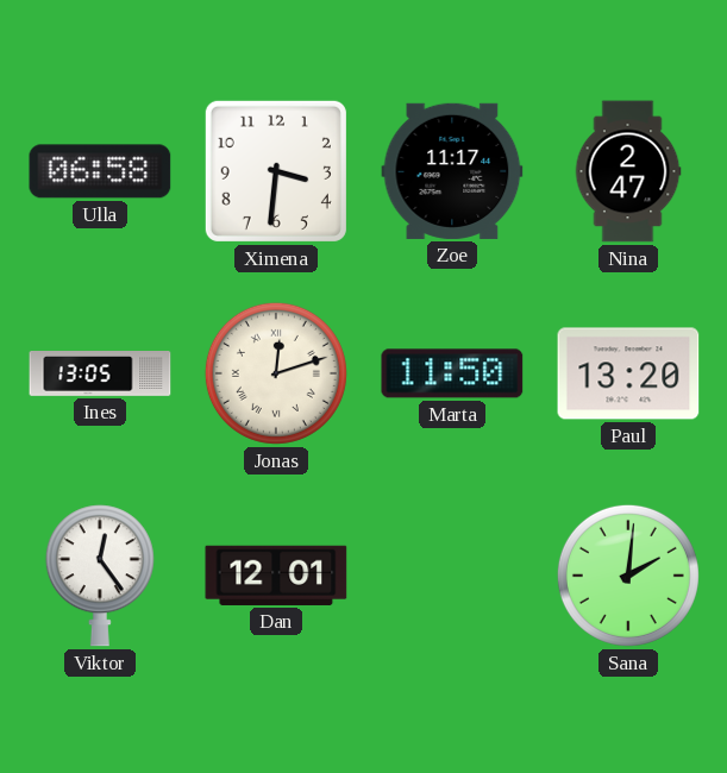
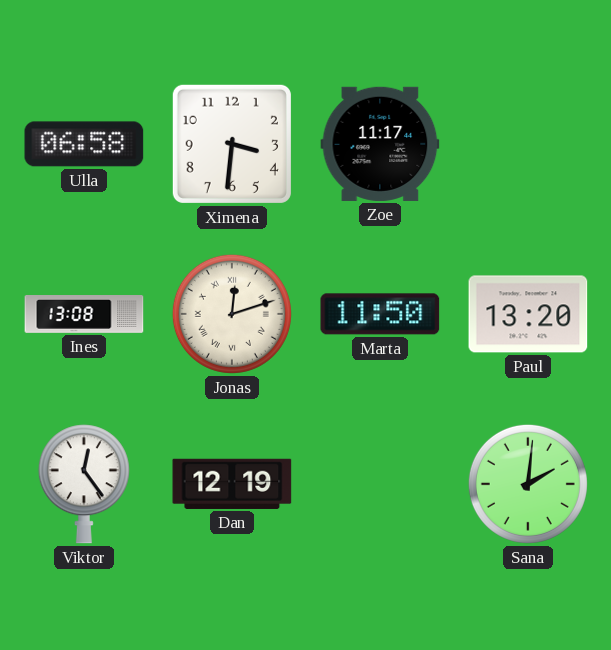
Nina: 2:47 -> none (628, 171)
Ines: 13:05 -> 13:08 (84, 315)
Dan: 12:01 -> 12:19 (232, 484)
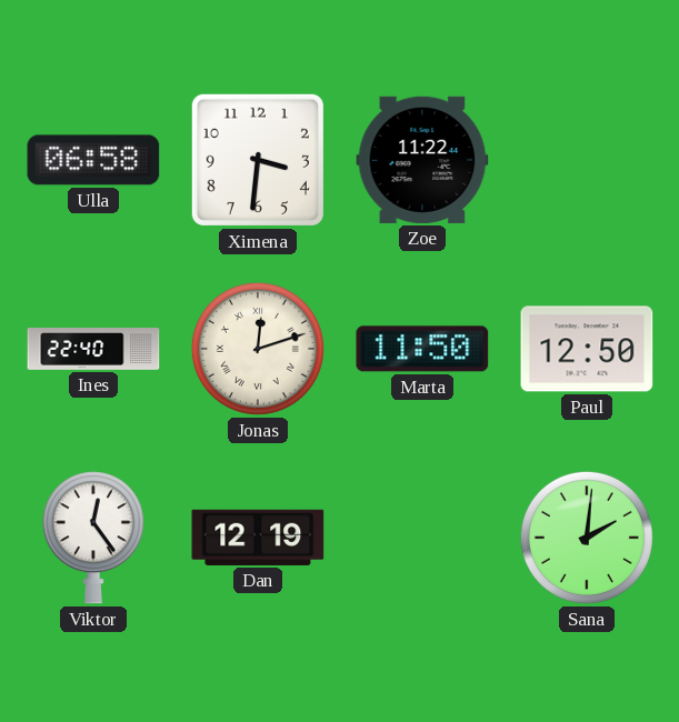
Zoe: 11:17 -> 11:22 (422, 160)
Ines: 13:08 -> 22:40 (93, 350)
Paul: 13:20 -> 12:50 (587, 349)
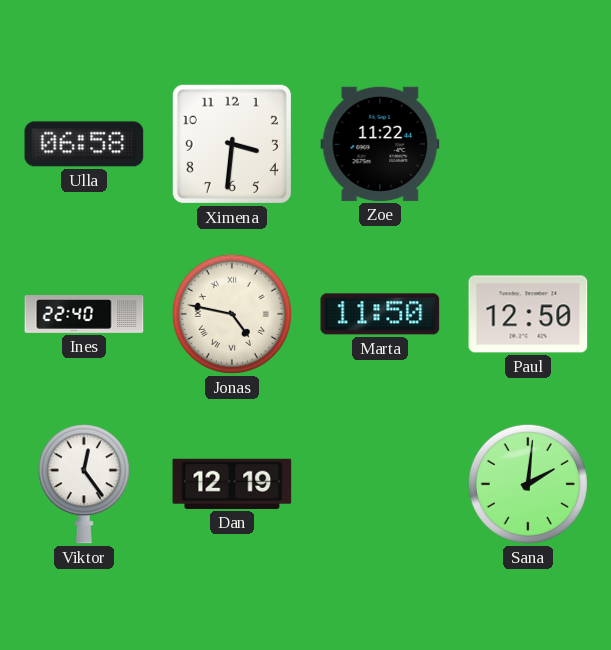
Jonas: 12:12 -> 4:47 (232, 314)
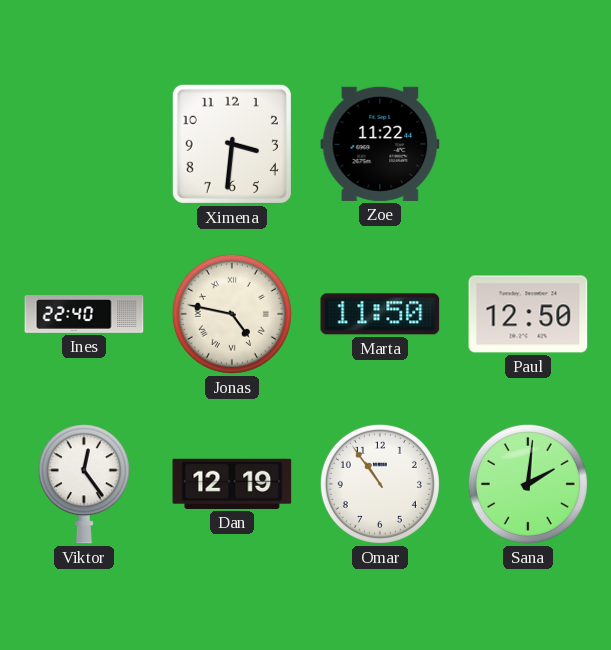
Ulla: 06:58 -> none (84, 144)
Omar: none -> 10:54 (380, 484)
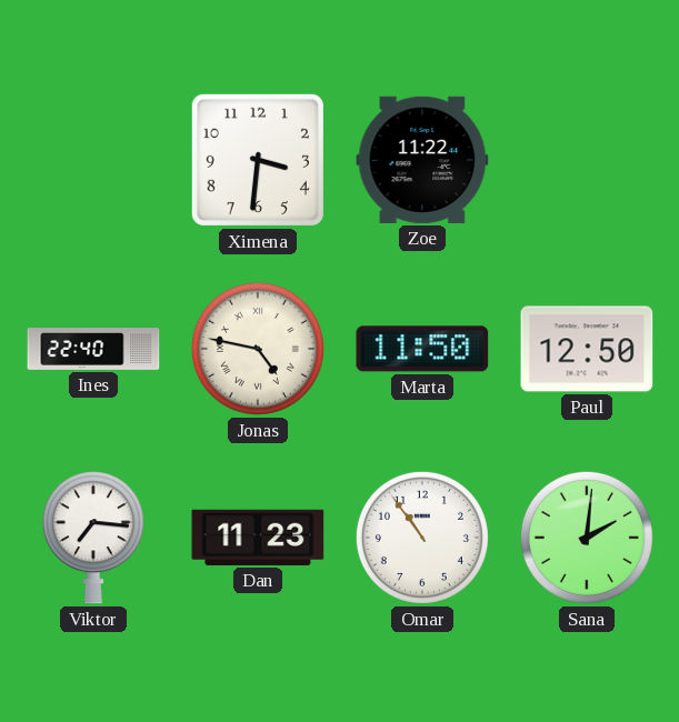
Viktor: 12:24 -> 7:16 (93, 538)
Dan: 12:19 -> 11:23 (258, 538)
